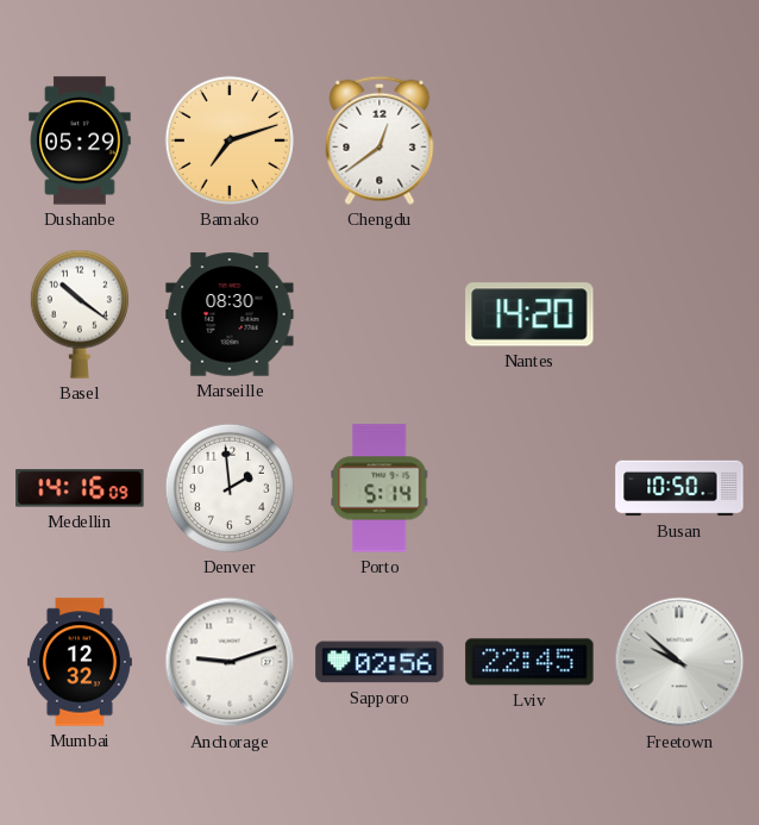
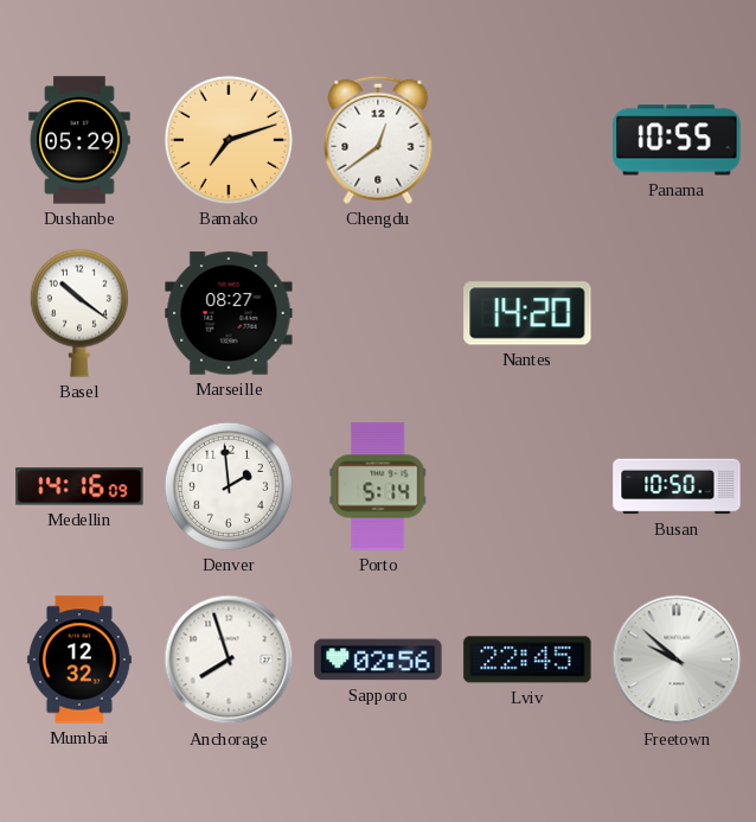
Panama: none -> 10:55 (677, 140)
Marseille: 08:30 -> 08:27 (229, 313)
Anchorage: 9:12 -> 7:57 (229, 659)
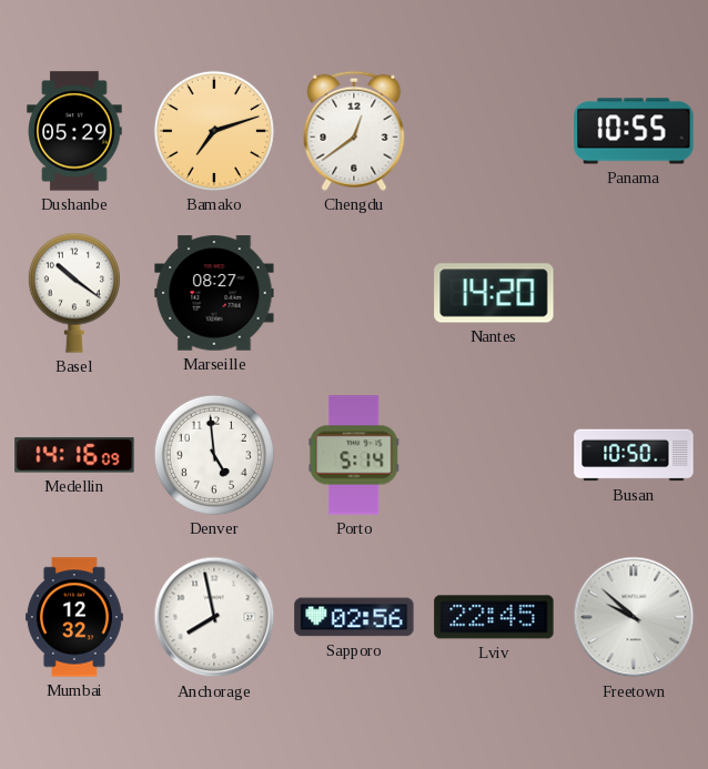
Denver: 1:59 -> 4:59 (214, 455)
Anchorage: 7:57 -> 7:58 (214, 617)
